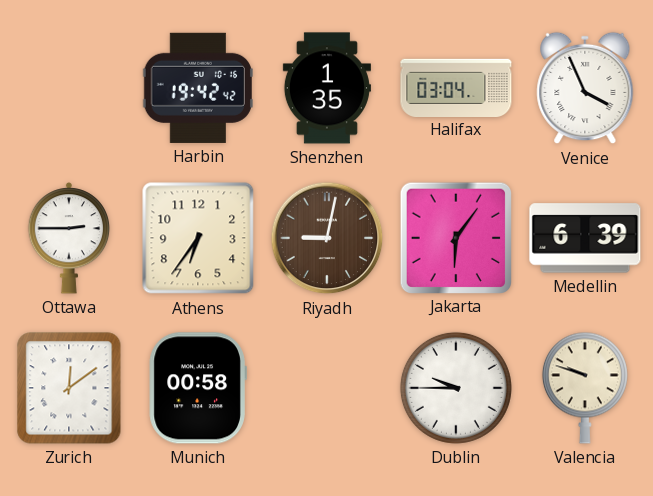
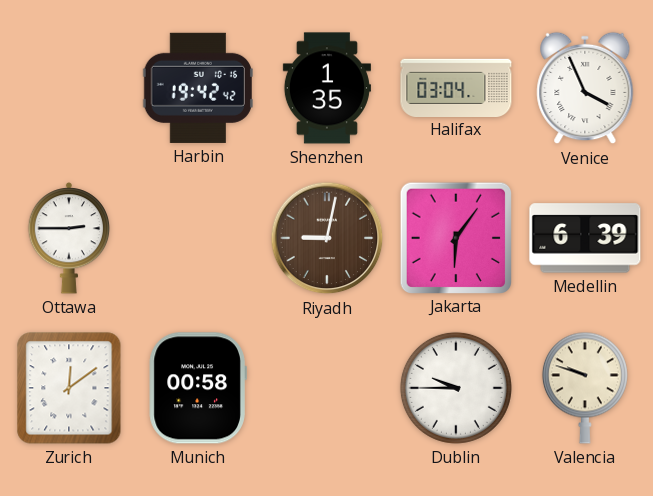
Athens: 6:36 -> none (198, 238)
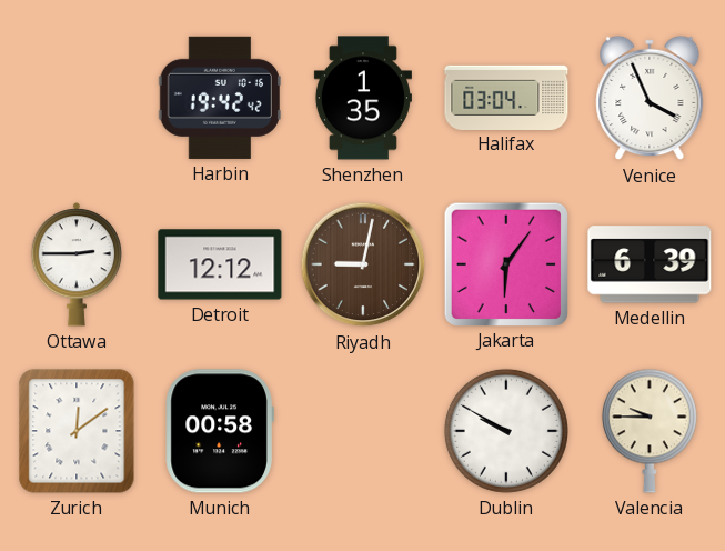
Detroit: none -> 12:12 (220, 264)
Dublin: 9:45 -> 9:50 (506, 431)
Valencia: 9:48 -> 9:45 (650, 431)
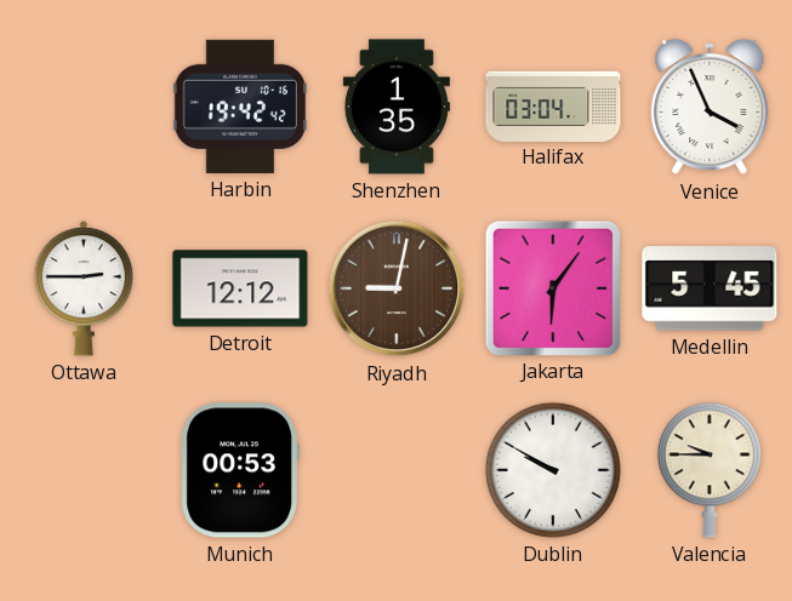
Medellin: 6:39 -> 5:45 (710, 288)
Zurich: 12:09 -> none (77, 431)
Munich: 00:58 -> 00:53 (240, 470)
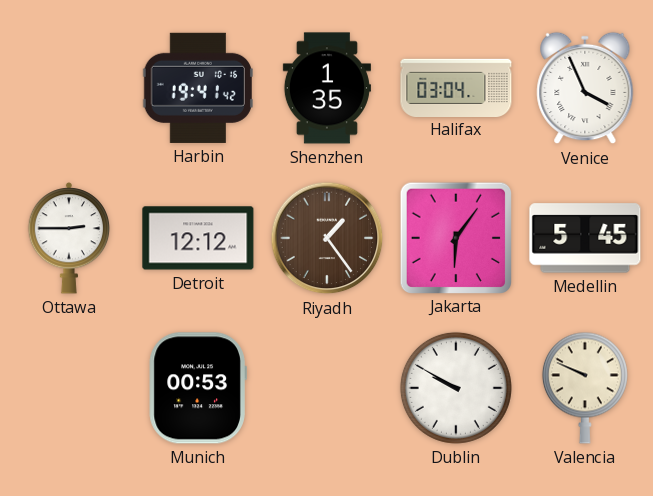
Harbin: 19:42 -> 19:41 (198, 88)
Riyadh: 9:02 -> 1:24 (327, 238)
Valencia: 9:45 -> 9:49 (585, 388)
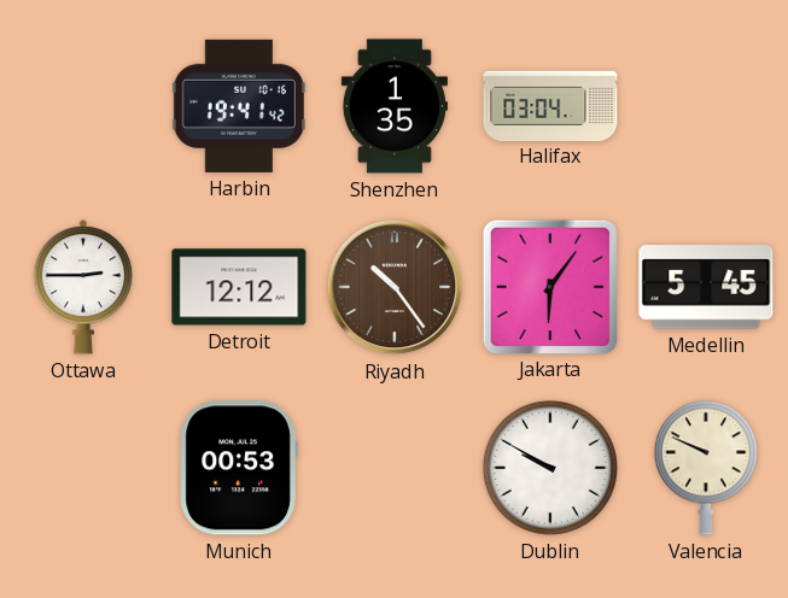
Venice: 3:56 -> none (585, 88)
Riyadh: 1:24 -> 10:24 (395, 287)
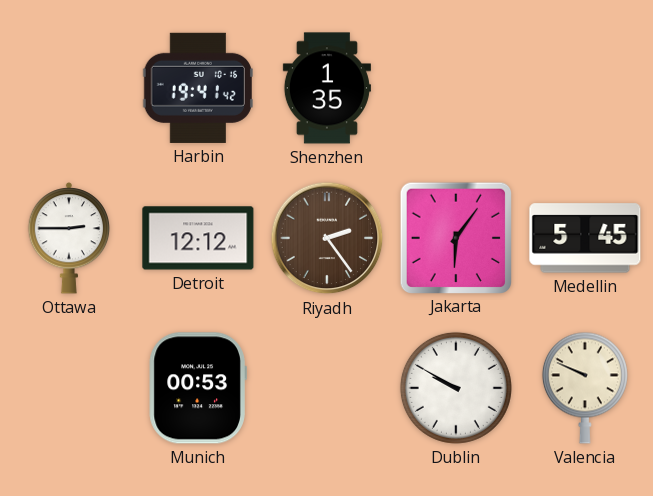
Halifax: 03:04 -> none (550, 105)
Riyadh: 10:24 -> 2:24 (327, 238)
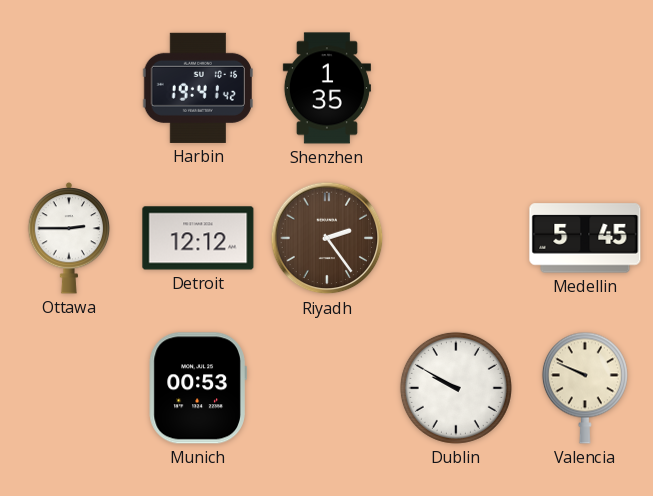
Jakarta: 6:06 -> none (455, 237)
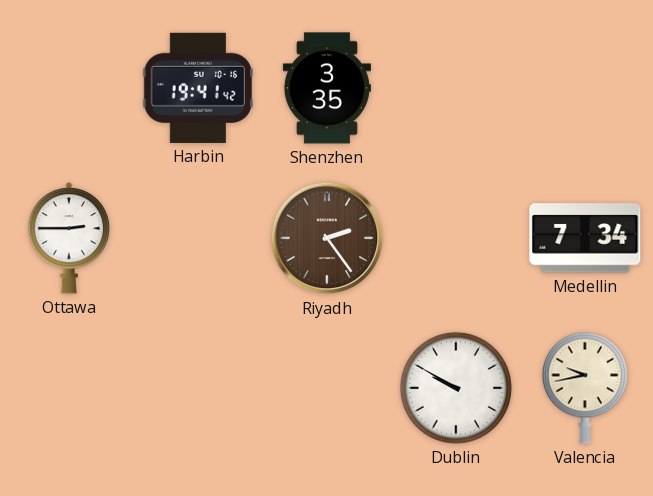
Shenzhen: 1:35 -> 3:35 (327, 88)
Detroit: 12:12 -> none (198, 238)
Medellin: 5:45 -> 7:34 (585, 238)
Munich: 00:53 -> none (198, 388)
Valencia: 9:49 -> 9:43 (585, 388)
